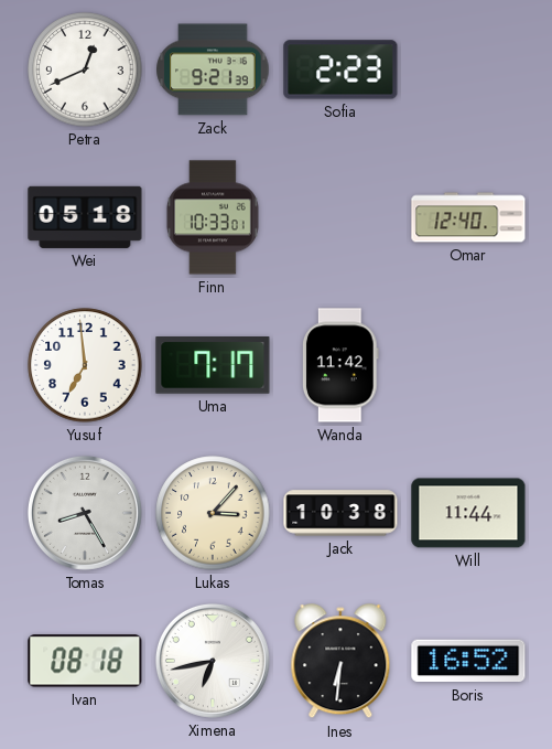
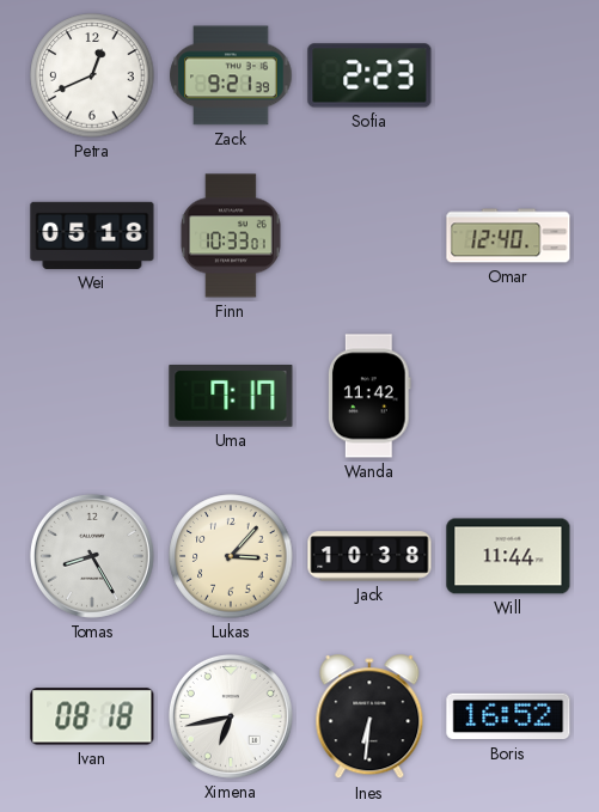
Yusuf: 6:59 -> none (85, 365)
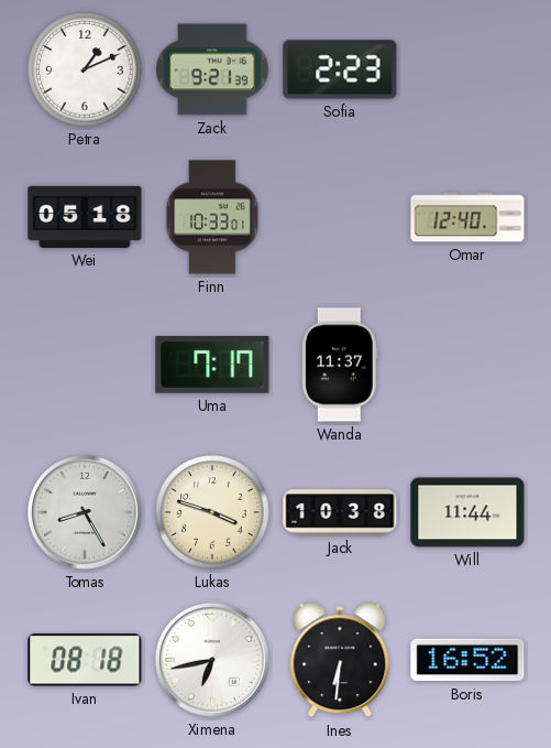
Petra: 12:41 -> 1:11 (85, 69)
Wanda: 11:42 -> 11:37 (340, 365)
Lukas: 3:07 -> 3:48 (212, 512)
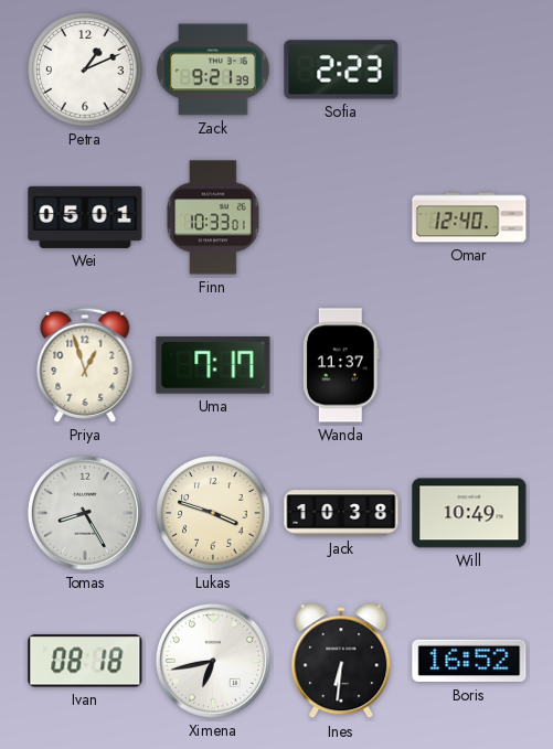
Wei: 05:18 -> 05:01 (85, 217)
Priya: none -> 12:57 (85, 365)
Will: 11:44 -> 10:49 (469, 513)
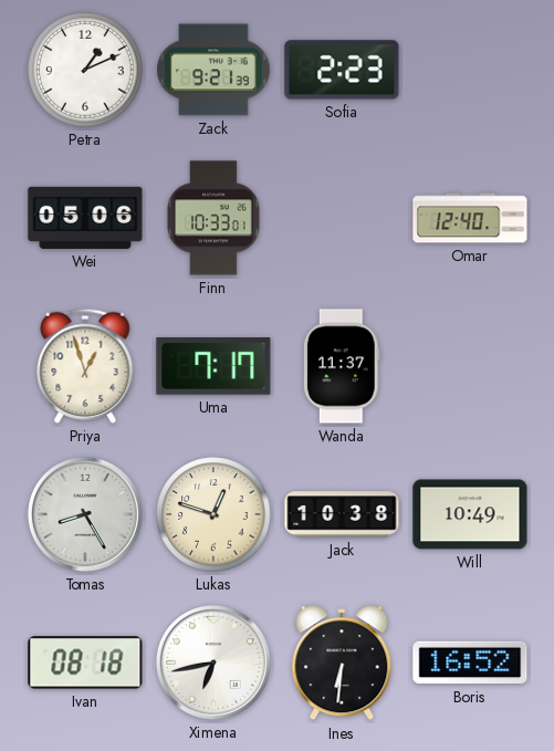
Wei: 05:01 -> 05:06 (85, 218)
Lukas: 3:48 -> 12:48 (213, 514)
